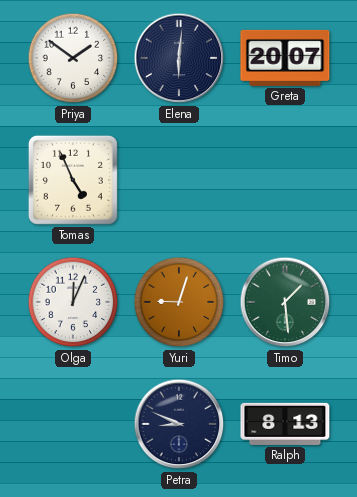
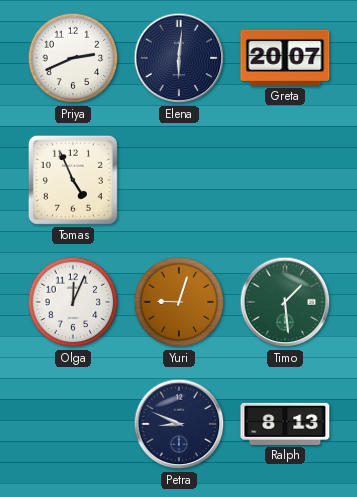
Priya: 1:51 -> 2:41 (73, 58)
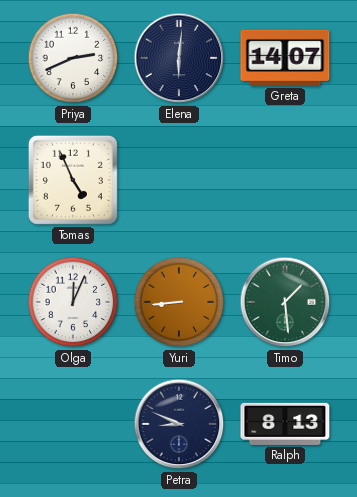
Greta: 20:07 -> 14:07 (285, 58)
Yuri: 9:03 -> 8:44 (179, 302)
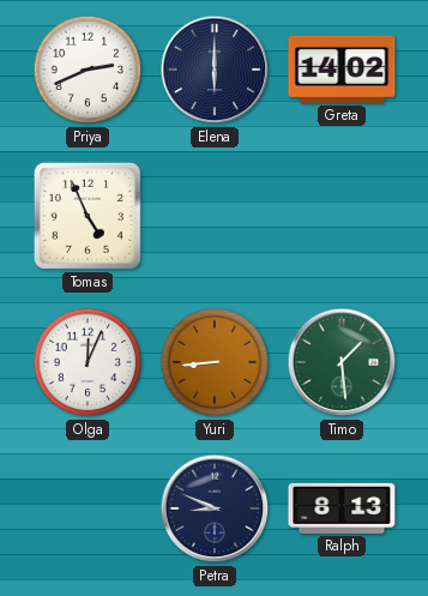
Elena: 6:01 -> 6:00 (215, 70)
Greta: 14:07 -> 14:02 (342, 70)
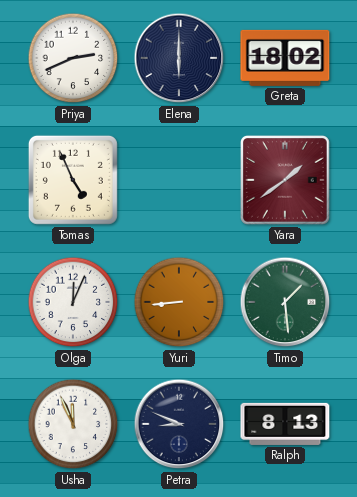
Greta: 14:02 -> 18:02 (285, 58)
Yara: none -> 1:39 (286, 181)
Usha: none -> 11:56 (73, 424)
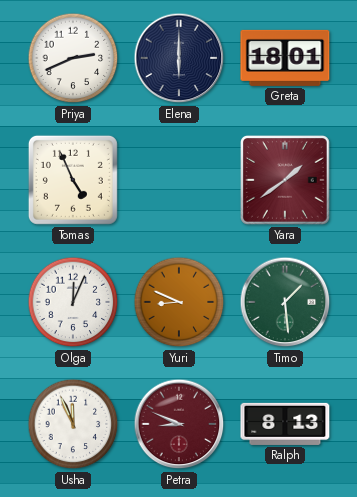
Greta: 18:02 -> 18:01 (285, 58)
Yuri: 8:44 -> 8:49 (179, 302)
Petra dial: navy -> burgundy (179, 424)
